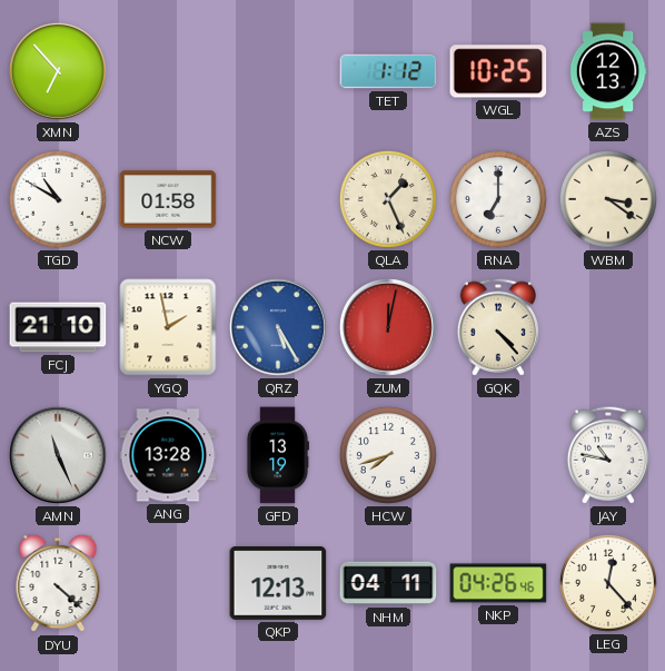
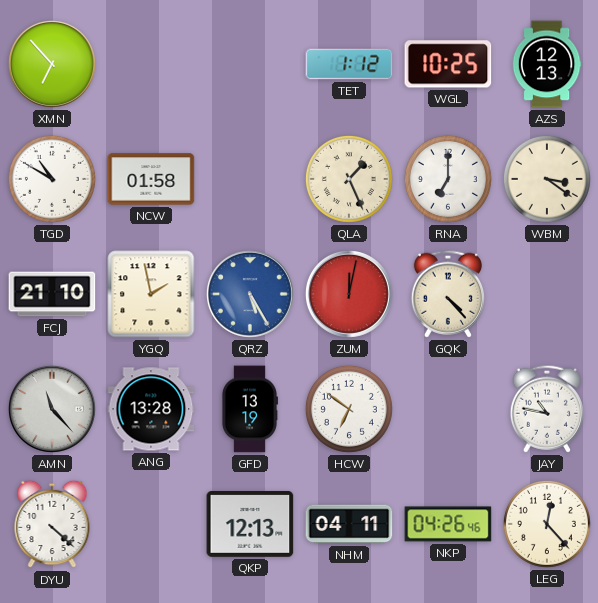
AMN: 11:26 -> 11:23 (52, 409)
HCW: 7:42 -> 6:51 (349, 409)
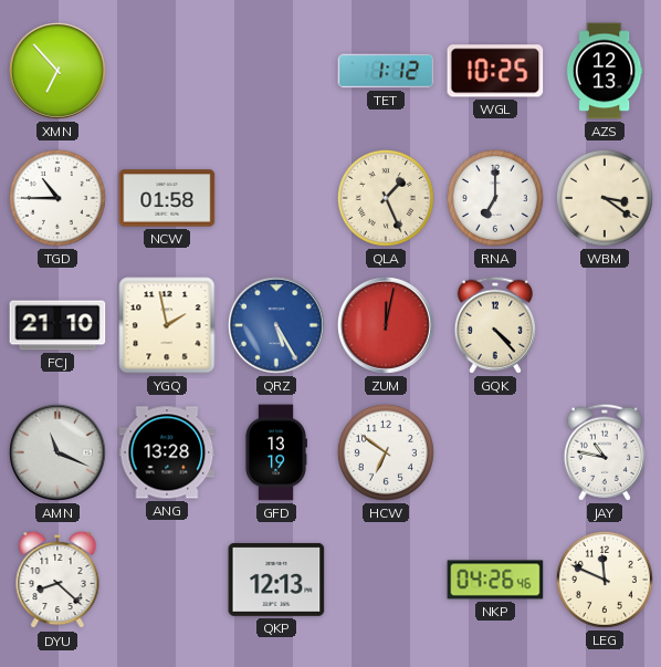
TGD: 10:50 -> 10:45 (57, 198)
AMN: 11:23 -> 11:19 (57, 452)
DYU: 4:22 -> 8:22 (57, 580)
NHM: 04:11 -> none (349, 524)
LEG: 12:23 -> 11:49 (605, 580)
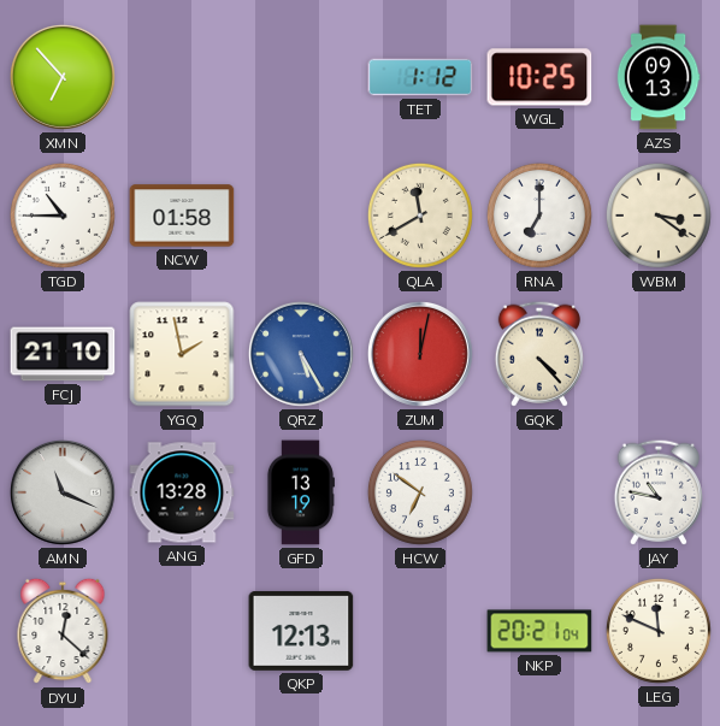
AZS: 12:13 -> 09:13 (659, 77)
QLA: 1:26 -> 11:40 (420, 216)
DYU: 8:22 -> 12:22 (63, 631)
NKP: 04:26 -> 20:21 (539, 631)
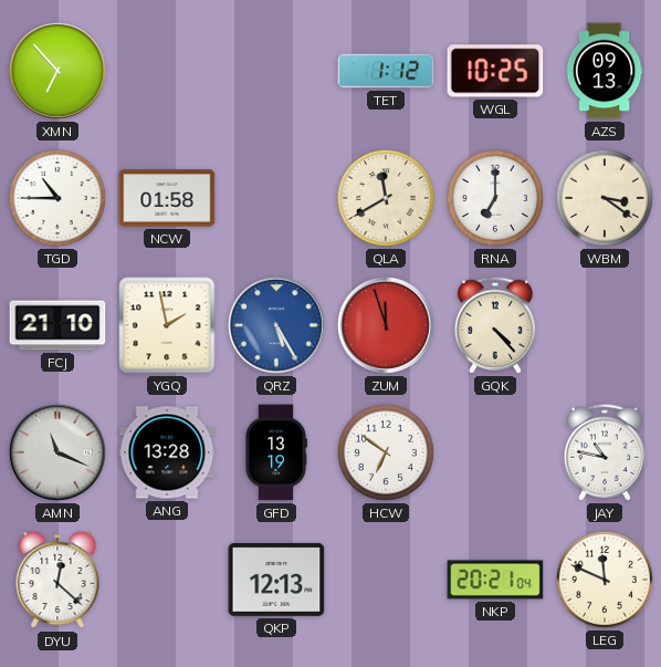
ZUM: 12:02 -> 11:57 (386, 325)
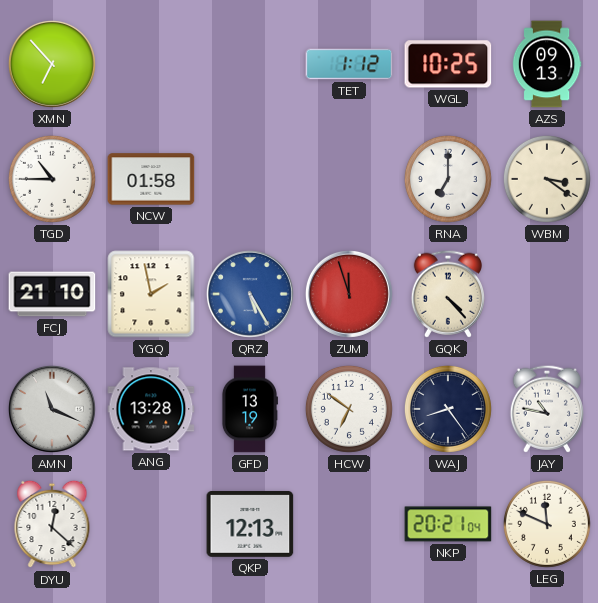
QLA: 11:40 -> none (386, 198)
WAJ: none -> 8:24 (448, 409)
